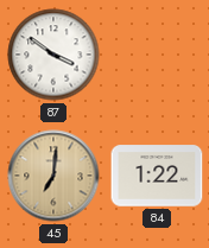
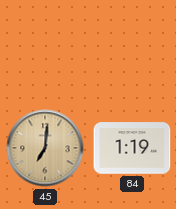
87: 3:51 -> none (53, 55)
84: 1:22 -> 1:19 (132, 148)
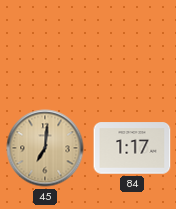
84: 1:19 -> 1:17 (132, 148)
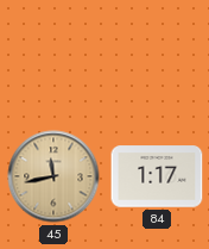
45: 7:01 -> 11:43 (53, 176)
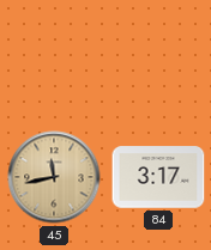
84: 1:17 -> 3:17 (158, 177)
